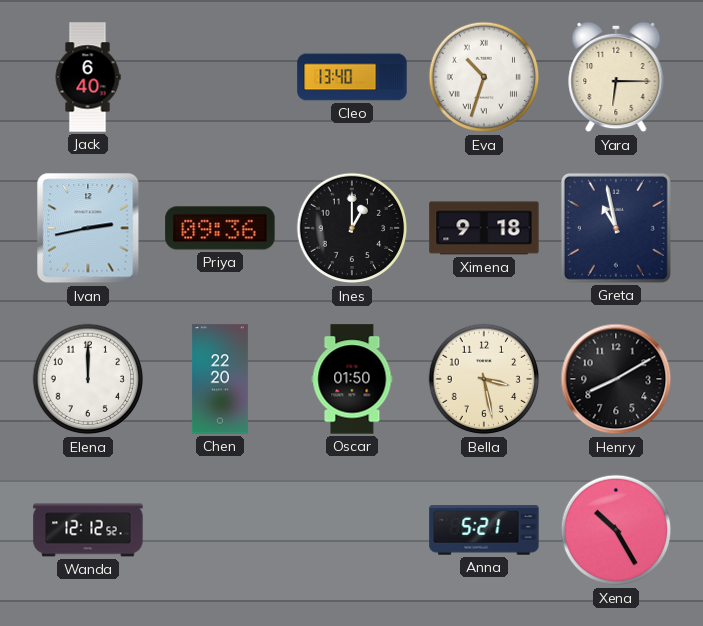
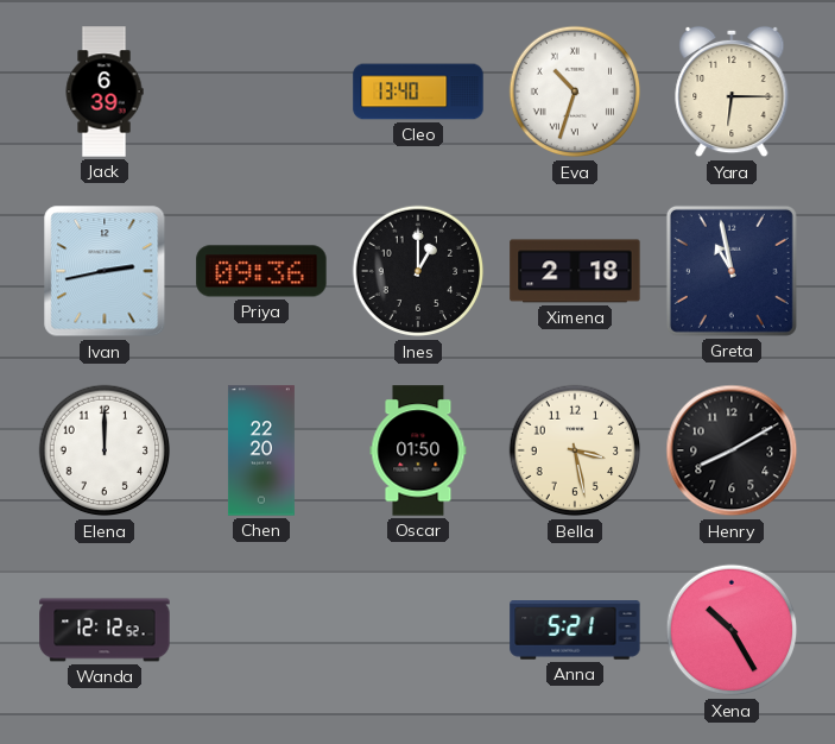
Jack: 6:40 -> 6:39 (105, 92)
Ximena: 9:18 -> 2:18 (575, 271)
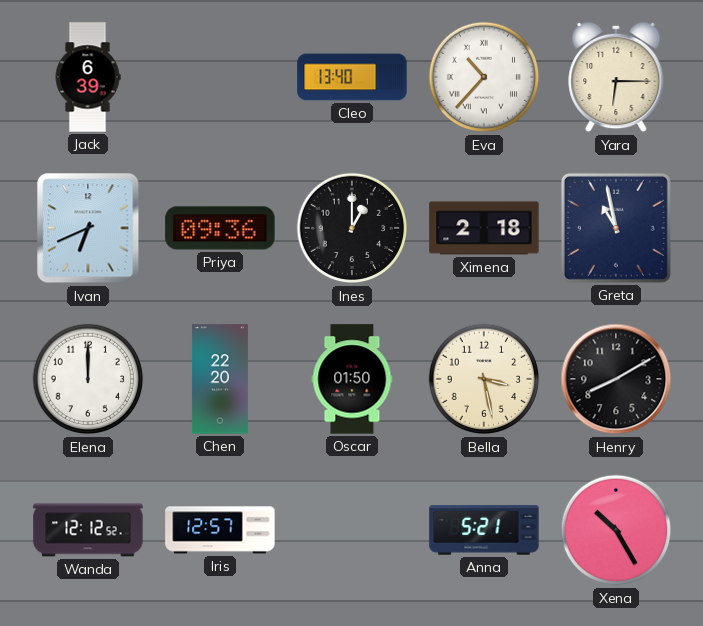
Eva: 10:33 -> 10:37 (484, 77)
Ivan: 2:43 -> 6:41 (88, 228)
Iris: none -> 12:57 (220, 530)
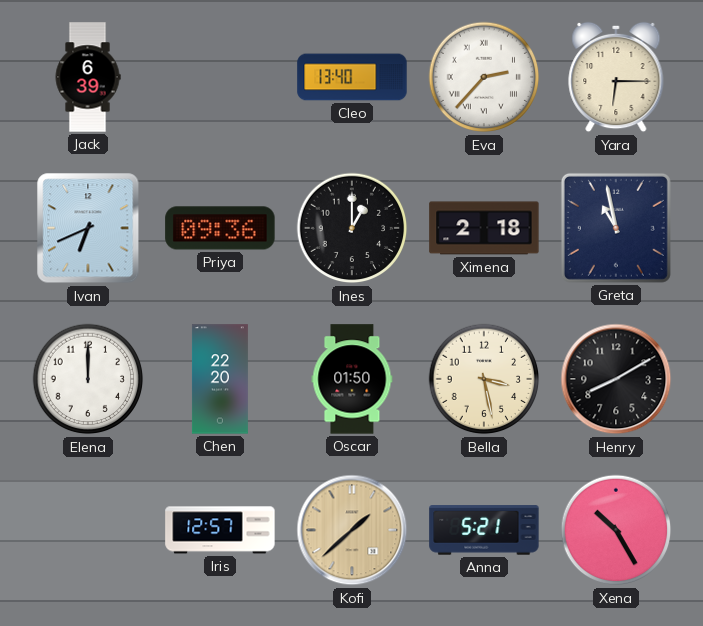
Eva: 10:37 -> 2:37 (484, 77)
Wanda: 12:12 -> none (88, 530)
Kofi: none -> 1:38 (352, 530)
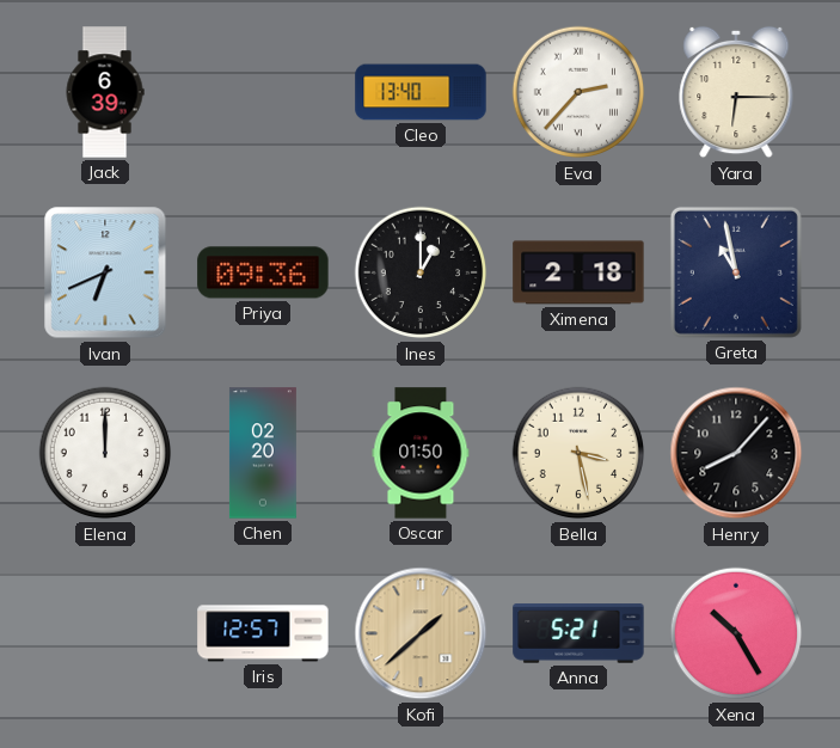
Chen: 22:20 -> 02:20 (263, 453)
Henry: 8:10 -> 8:07 (736, 453)
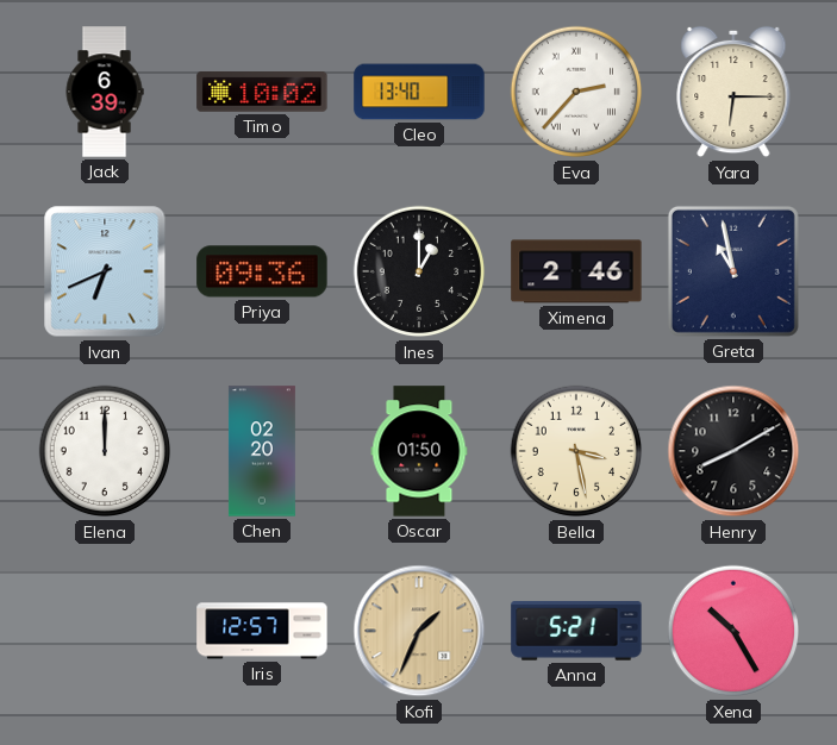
Timo: none -> 10:02 (262, 93)
Ximena: 2:18 -> 2:46 (576, 271)
Henry: 8:07 -> 8:10 (733, 451)
Kofi: 1:38 -> 1:34 (419, 631)
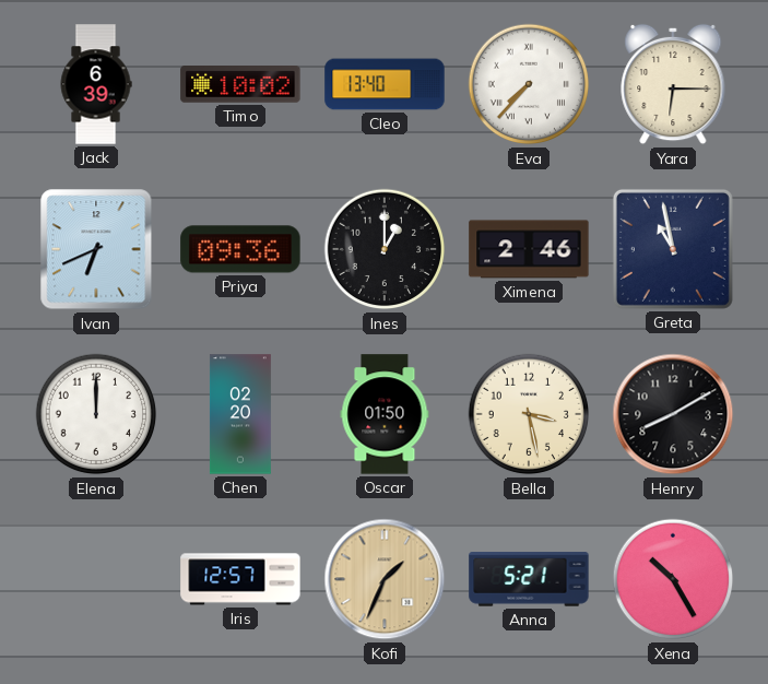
Eva: 2:37 -> 7:37 (529, 84)
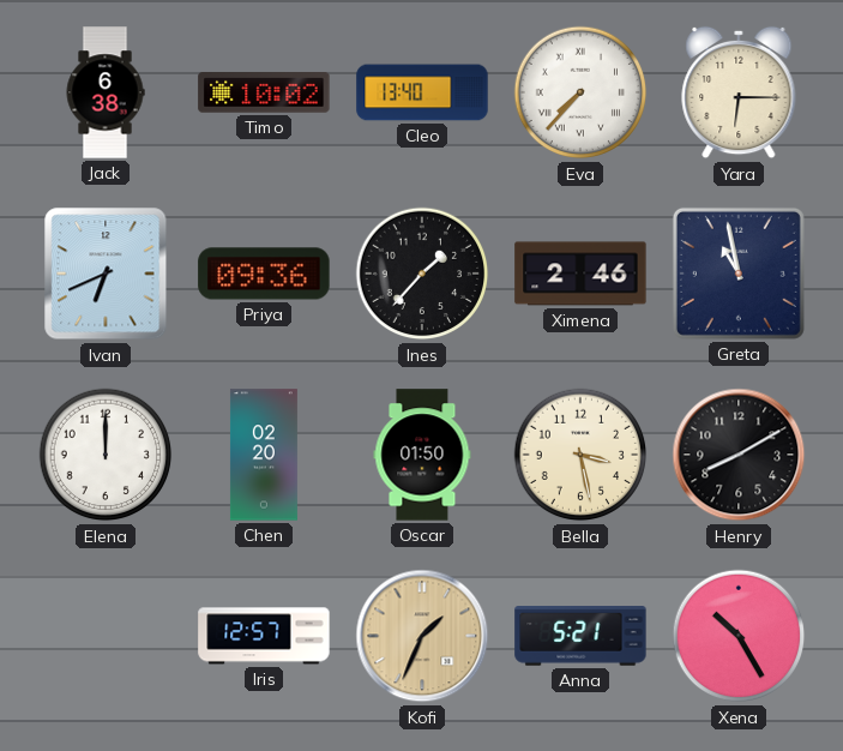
Jack: 6:39 -> 6:38 (106, 92)
Ines: 1:00 -> 1:37 (422, 274)
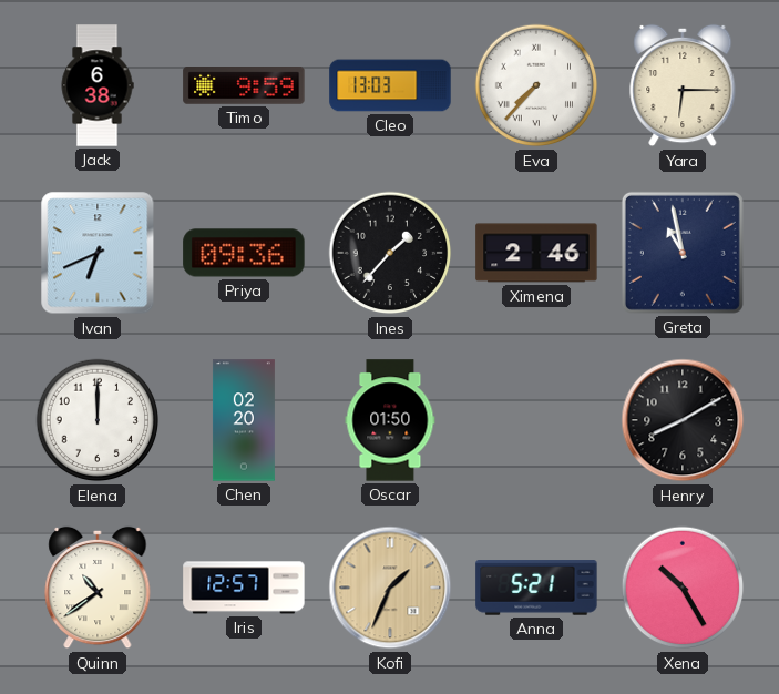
Timo: 10:02 -> 9:59 (244, 86)
Cleo: 13:40 -> 13:03 (390, 85)
Bella: 3:28 -> none (580, 455)
Quinn: none -> 10:39 (98, 588)
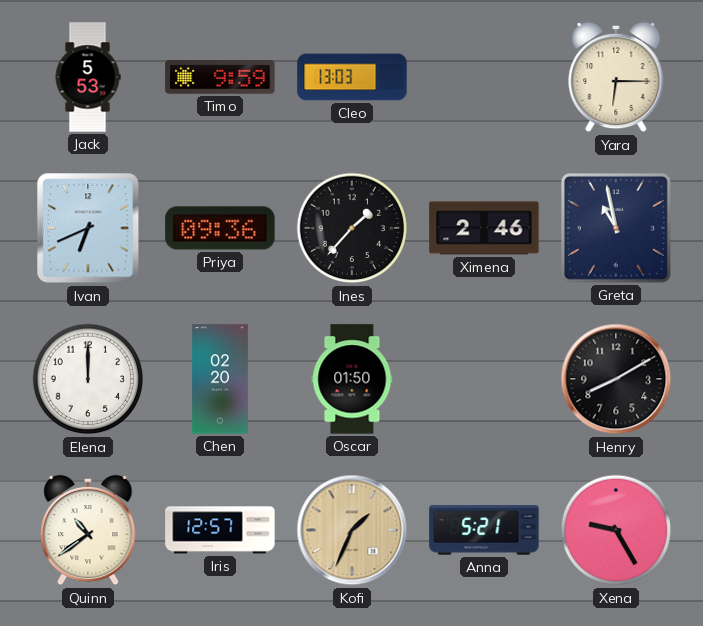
Jack: 6:38 -> 5:53 (88, 77)
Eva: 7:37 -> none (536, 85)
Xena: 10:25 -> 9:25 (616, 530)
